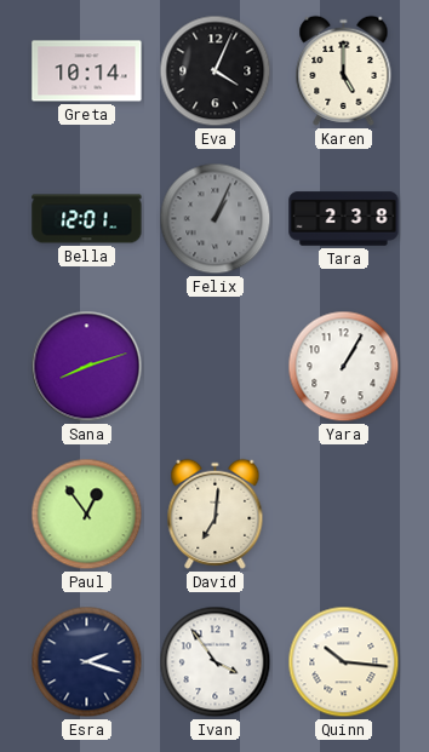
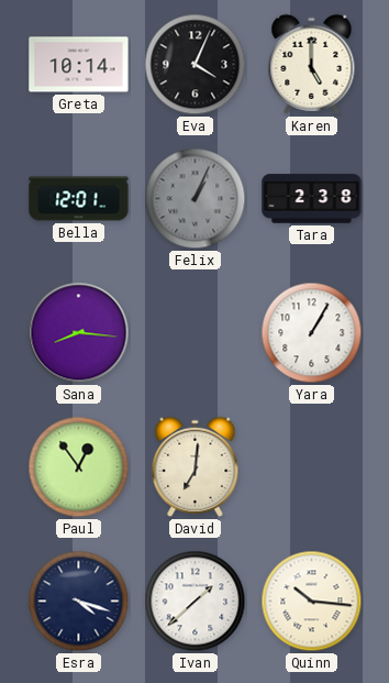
Sana: 8:12 -> 8:16 (79, 333)
Esra: 2:18 -> 4:18 (79, 602)
Ivan: 3:54 -> 1:38 (196, 602)
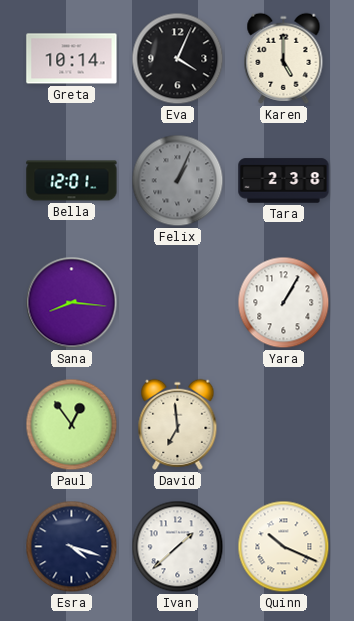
David: 7:01 -> 6:59 (178, 424)
Quinn: 10:16 -> 10:19 (284, 547)
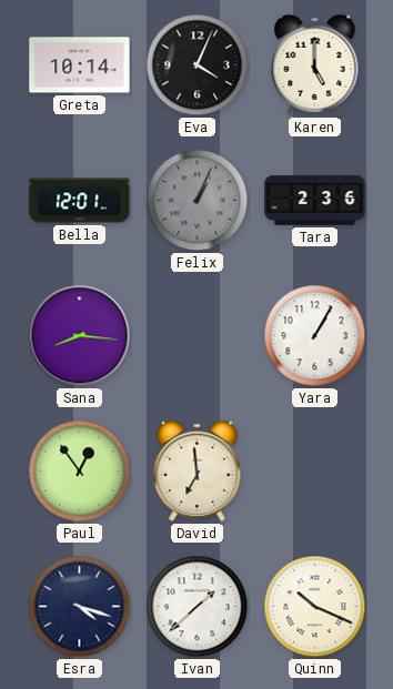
Tara: 2:38 -> 2:36 (315, 201)
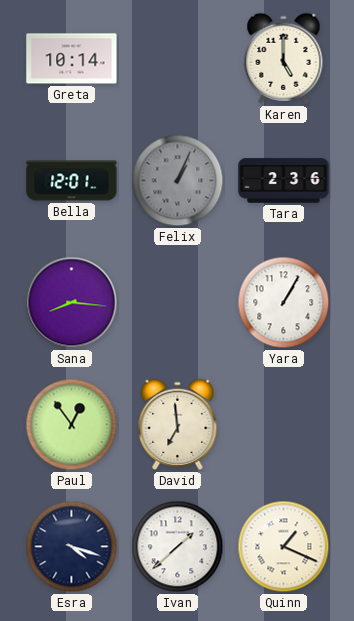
Eva: 4:04 -> none (198, 65)
Quinn: 10:19 -> 1:19 (284, 547)
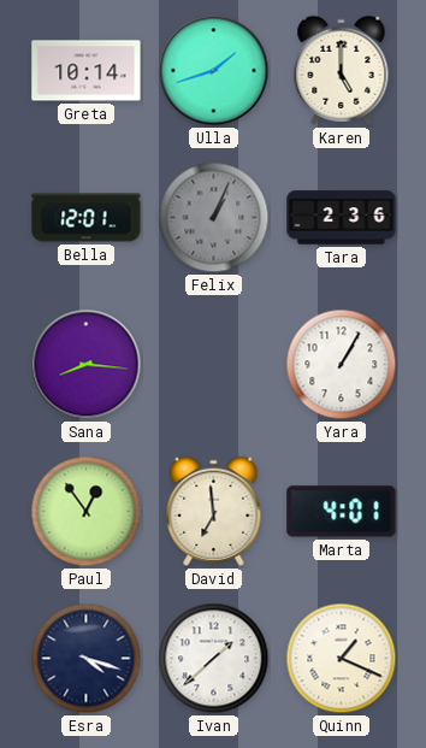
Ulla: none -> 1:42 (214, 71)
Marta: none -> 4:01 (342, 512)
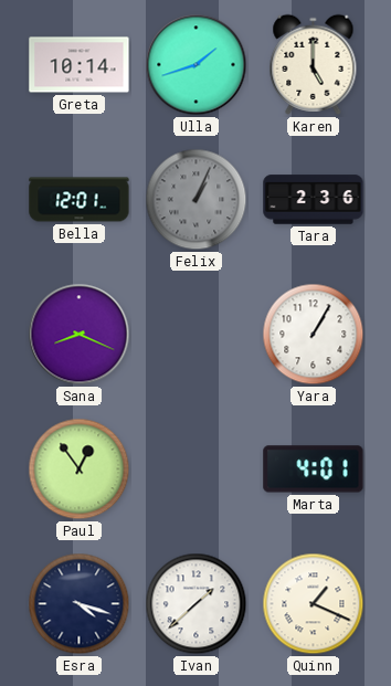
Sana: 8:16 -> 8:19 (80, 335)
David: 6:59 -> none (214, 511)
